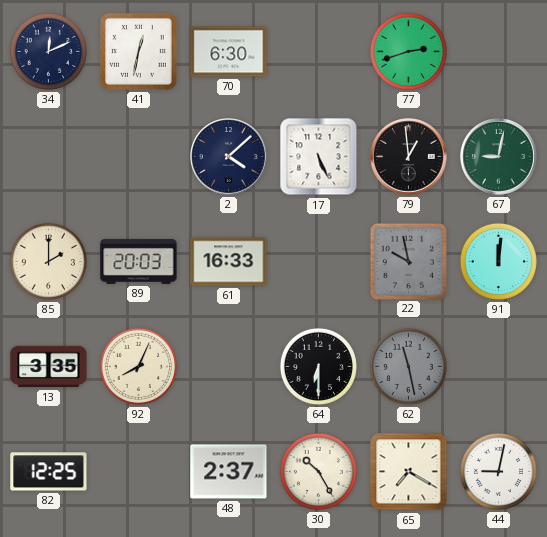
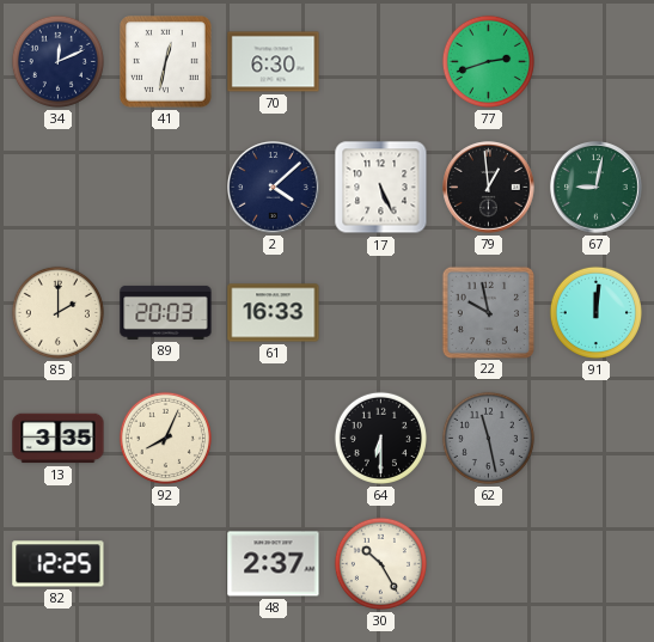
65: 7:20 -> none (409, 472)
44: 9:02 -> none (498, 471)
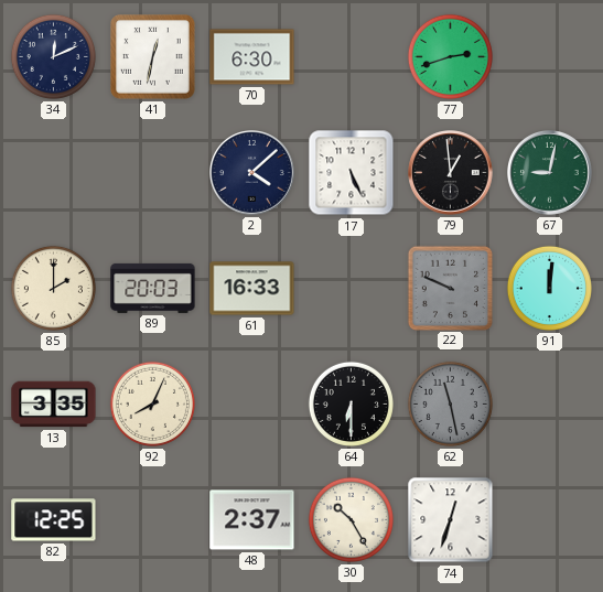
22: 9:58 -> 9:49 (450, 288)
74: none -> 12:33 (451, 520)
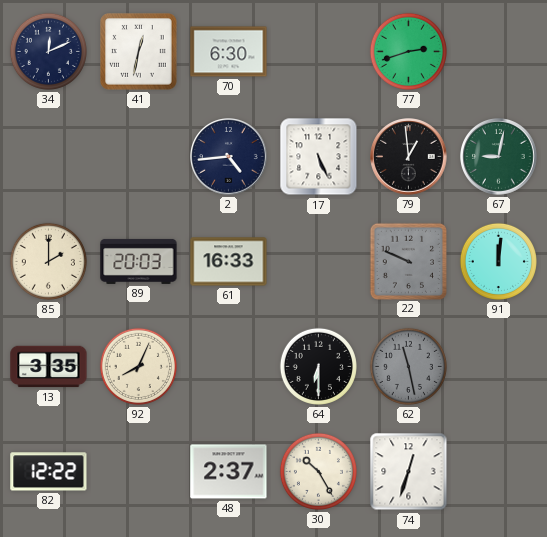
2: 4:08 -> 4:44 (229, 157)
82: 12:25 -> 12:22 (49, 472)
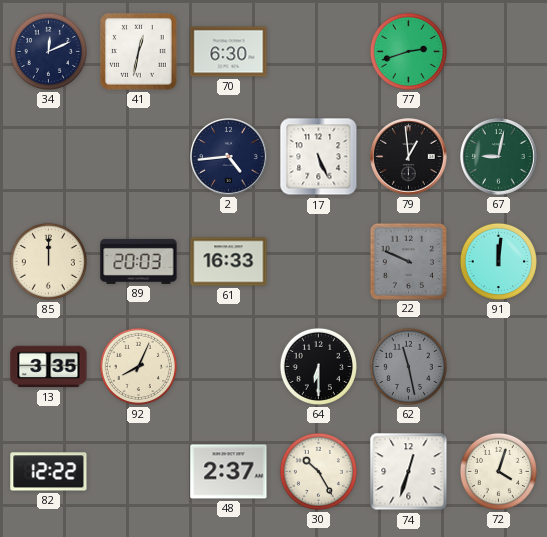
85: 2:00 -> 12:00 (48, 261)
72: none -> 4:03 (498, 471)
